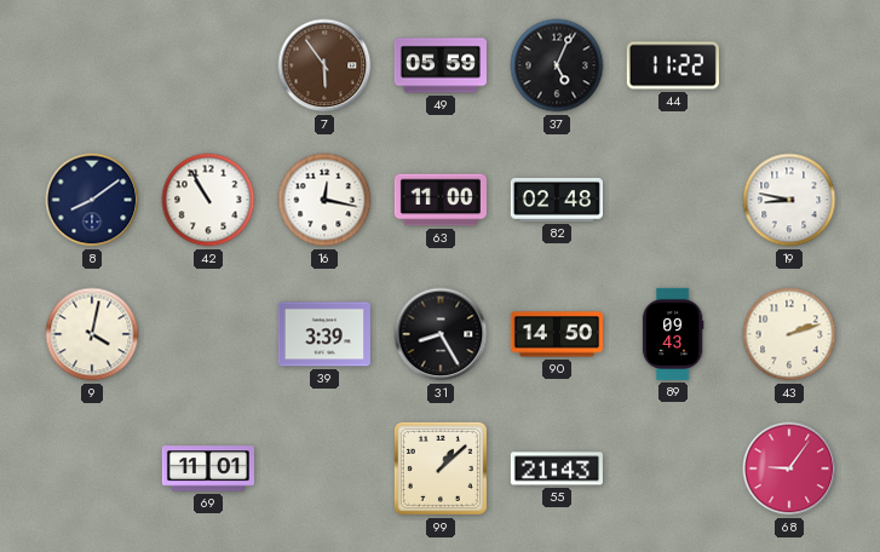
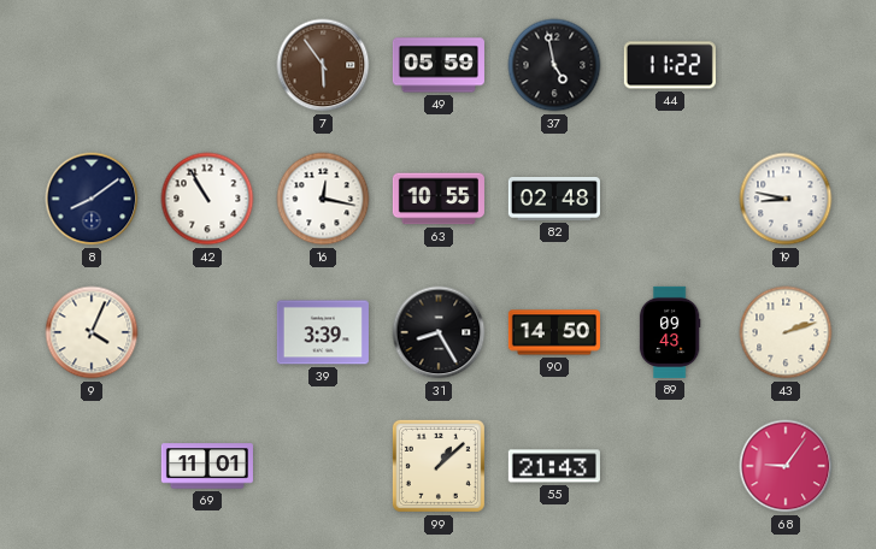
37: 5:04 -> 4:58 (554, 65)
63: 11:00 -> 10:55 (439, 199)
9: 4:02 -> 4:04 (92, 332)
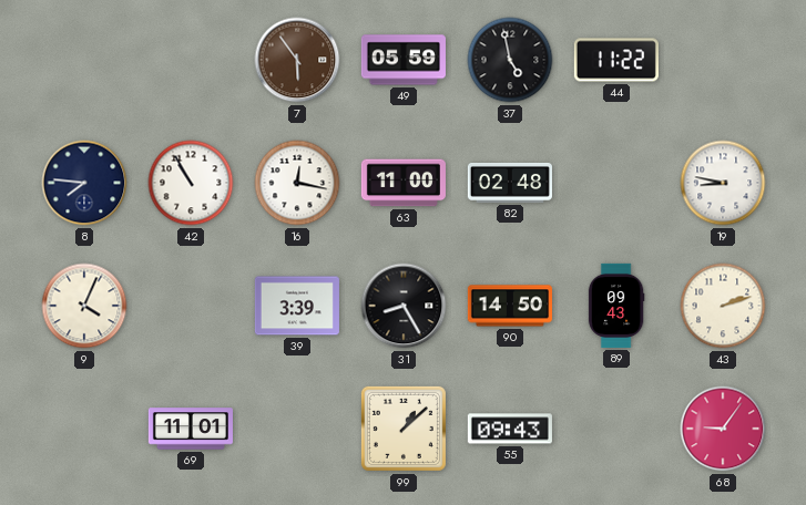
8: 8:09 -> 7:46 (84, 183)
63: 10:55 -> 11:00 (404, 183)
55: 21:43 -> 09:43 (510, 429)
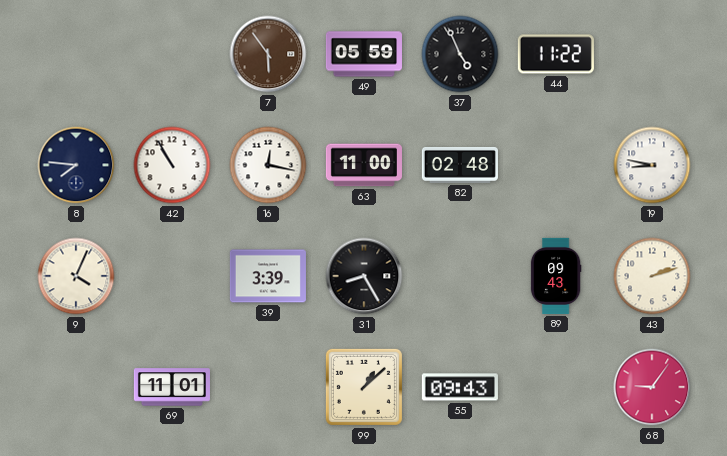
37: 4:58 -> 4:56 (460, 54)
90: 14:50 -> none (510, 306)
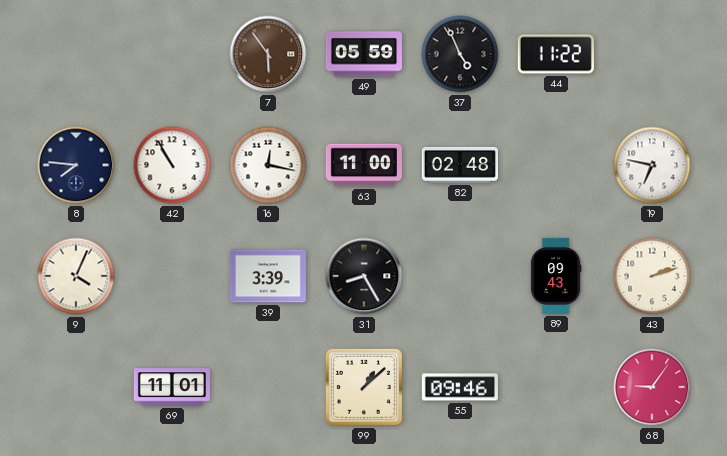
19: 8:47 -> 6:47 (652, 165)
55: 09:43 -> 09:46 (460, 387)
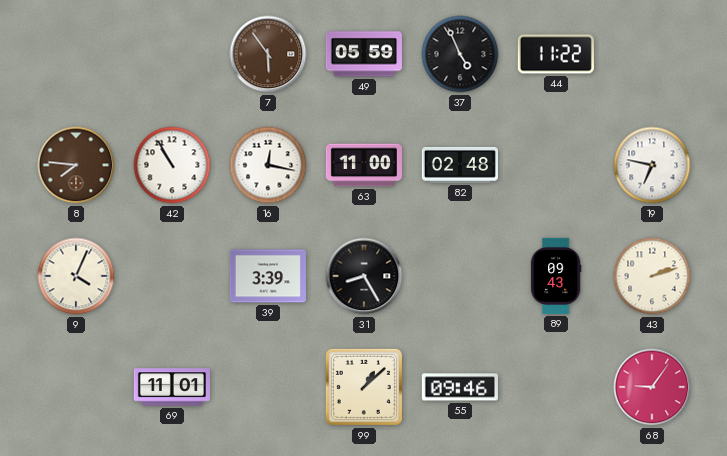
8 dial: navy -> brown (76, 165)
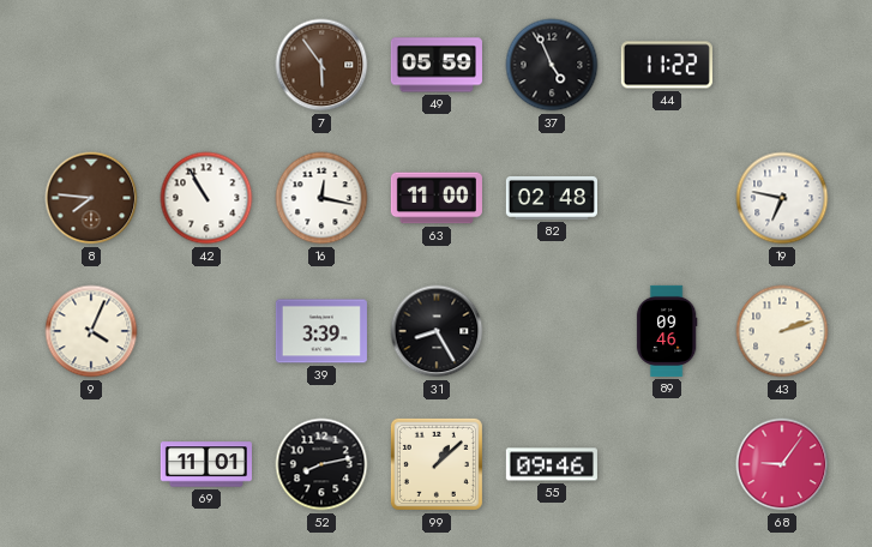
89: 09:43 -> 09:46 (667, 331)
52: none -> 8:13 (321, 464)
